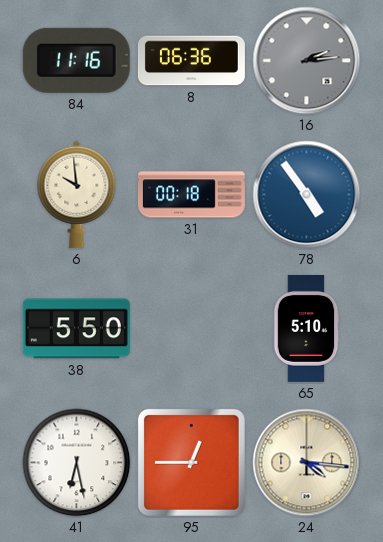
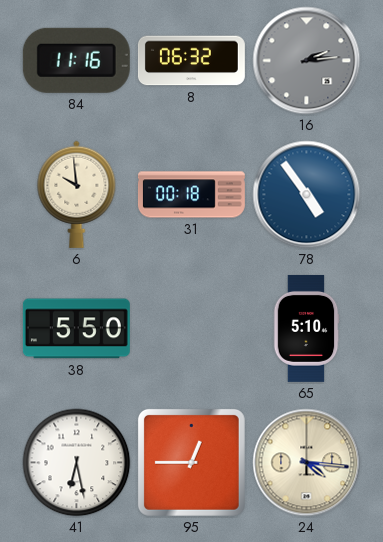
8: 06:36 -> 06:32 (191, 61)
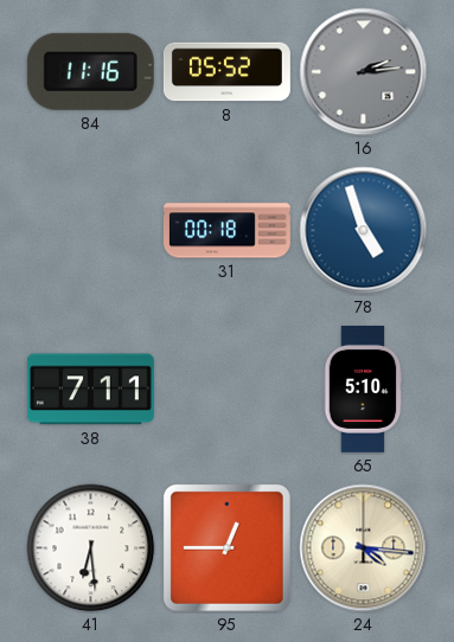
8: 06:32 -> 05:52 (226, 72)
6: 9:59 -> none (77, 194)
78: 4:54 -> 4:57 (364, 231)
38: 5:50 -> 7:11 (90, 390)
41: 6:28 -> 6:29 (91, 548)
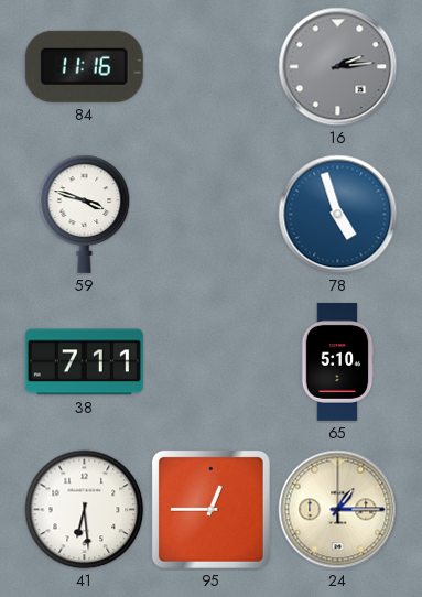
8: 05:52 -> none (226, 72)
59: none -> 3:48 (85, 214)
31: 00:18 -> none (226, 231)
24: 4:16 -> 1:15 (338, 510)
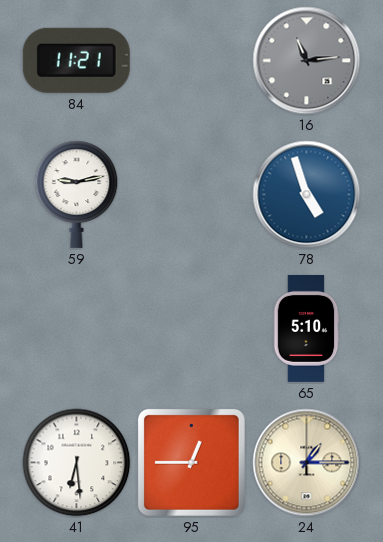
84: 11:16 -> 11:21 (76, 60)
16: 2:14 -> 11:14 (307, 61)
59: 3:48 -> 9:13 (77, 194)
38: 7:11 -> none (84, 362)
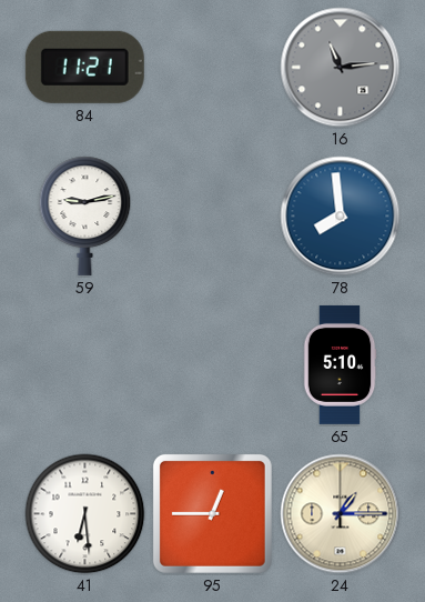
78: 4:57 -> 7:59 (341, 217)
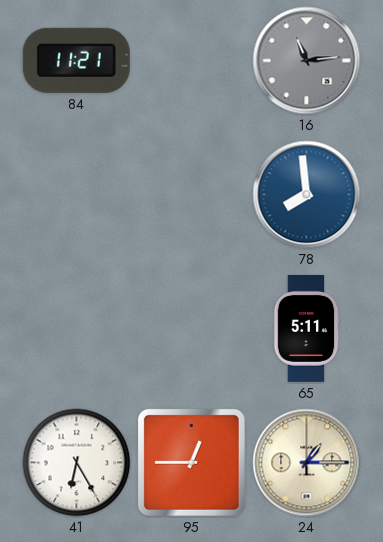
59: 9:13 -> none (85, 215)
65: 5:10 -> 5:11 (306, 328)
41: 6:29 -> 6:25 (77, 463)
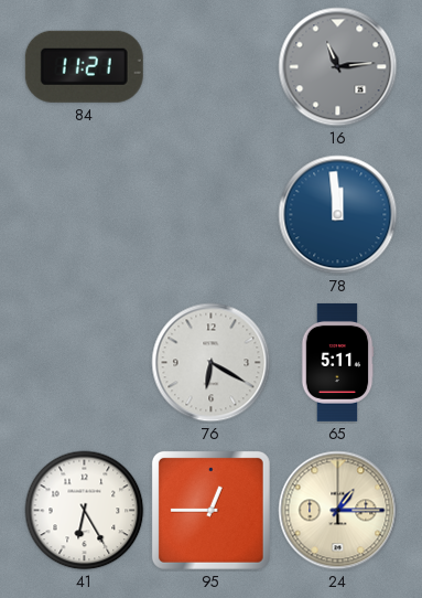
78: 7:59 -> 11:59 (338, 215)
76: none -> 6:20 (212, 363)
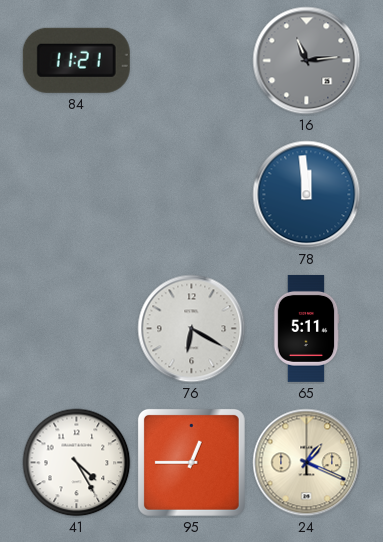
41: 6:25 -> 4:25 (77, 463)
24: 1:15 -> 1:19 (307, 463)
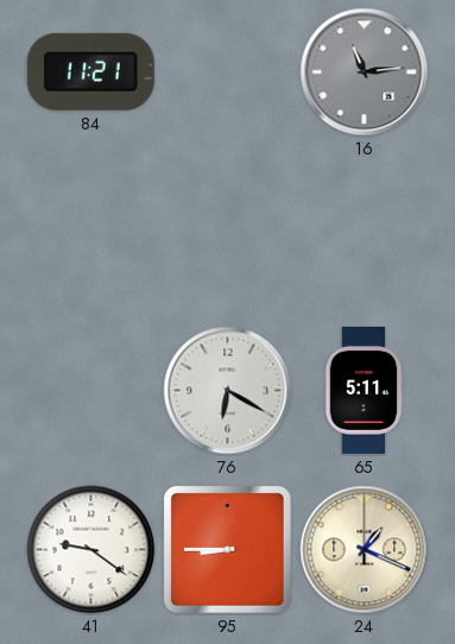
78: 11:59 -> none (307, 195)
41: 4:25 -> 9:21 (91, 550)
95: 12:45 -> 8:45 (227, 549)
